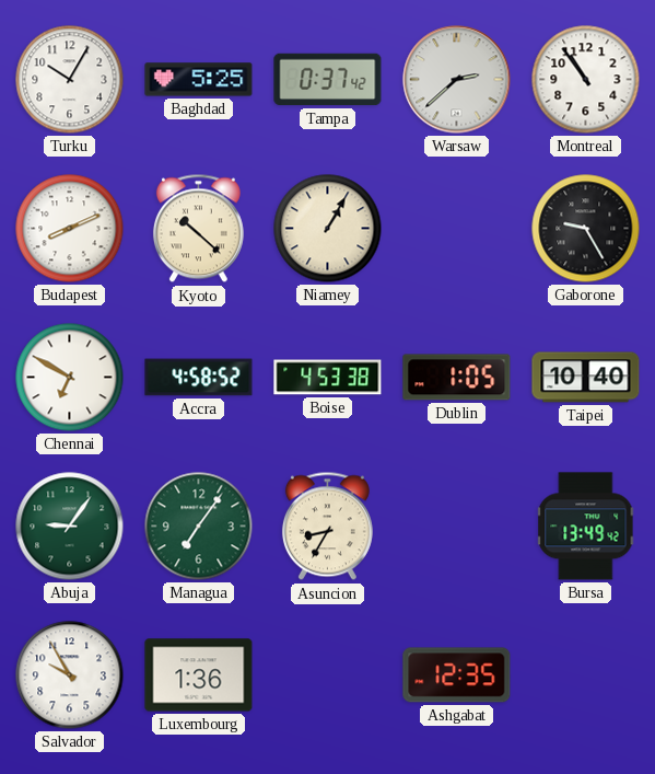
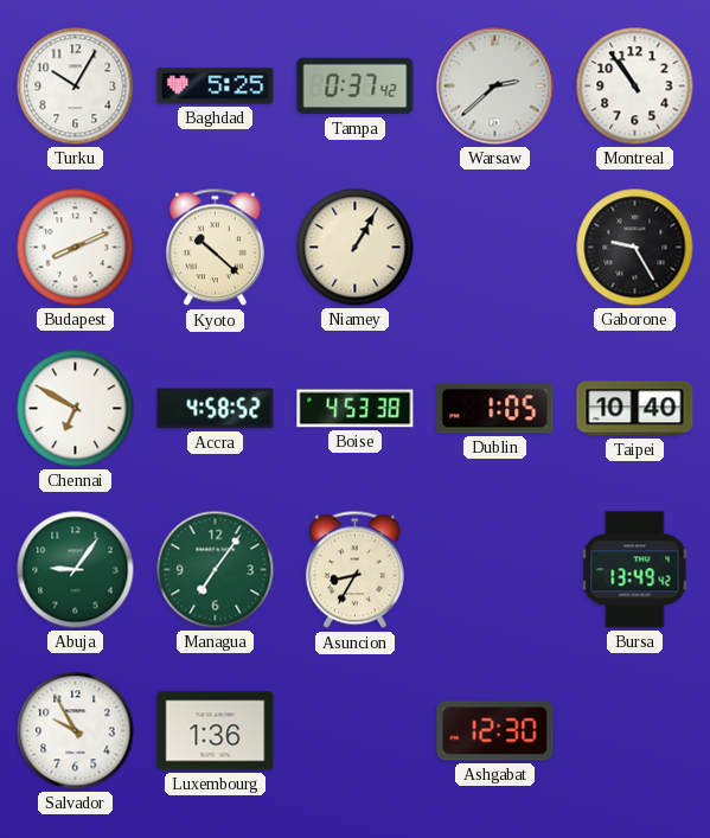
Ashgabat: 12:35 -> 12:30 (495, 731)
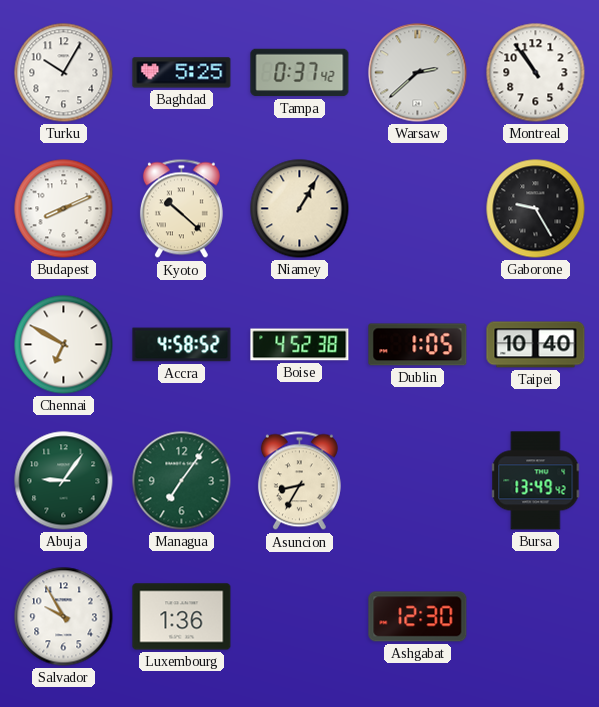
Boise: 4:53 -> 4:52 (300, 345)
